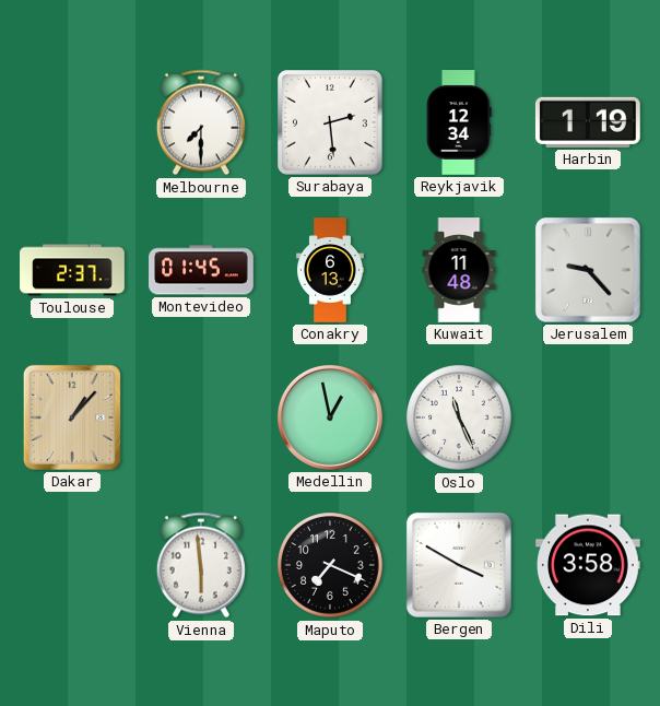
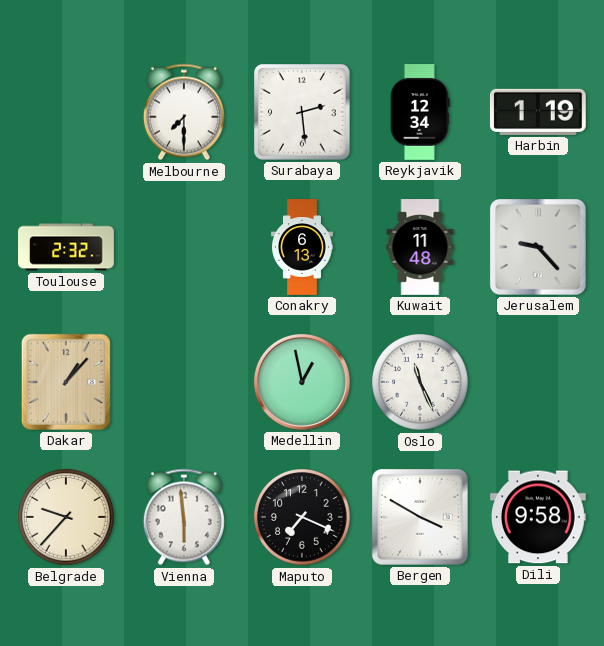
Toulouse: 2:37 -> 2:32 (66, 247)
Montevideo: 01:45 -> none (201, 270)
Belgrade: none -> 9:37 (66, 517)
Dili: 3:58 -> 9:58 (538, 517)
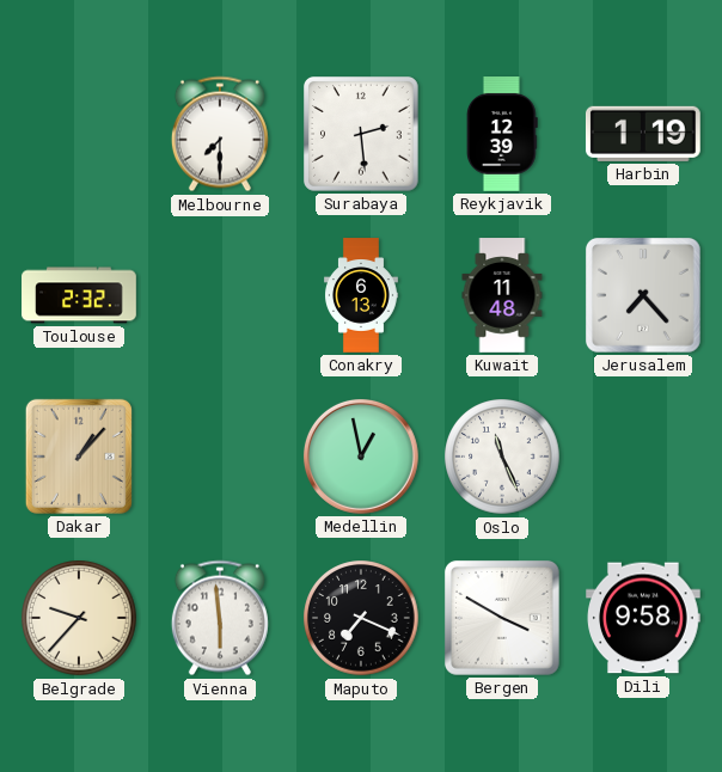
Reykjavik: 12:34 -> 12:39 (502, 135)
Jerusalem: 9:23 -> 7:23 (643, 295)
